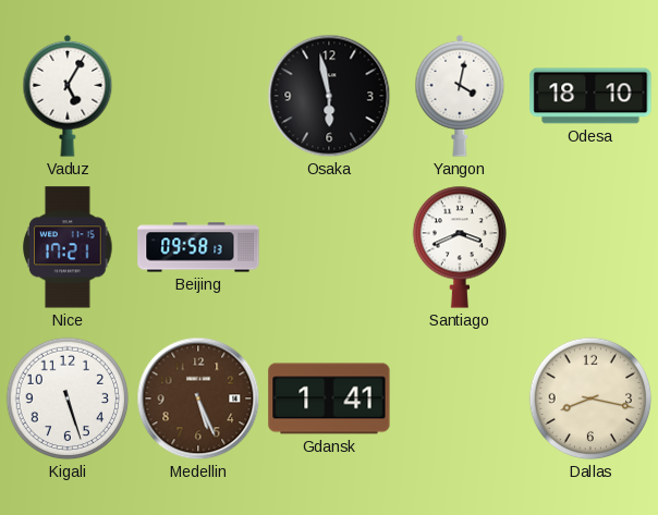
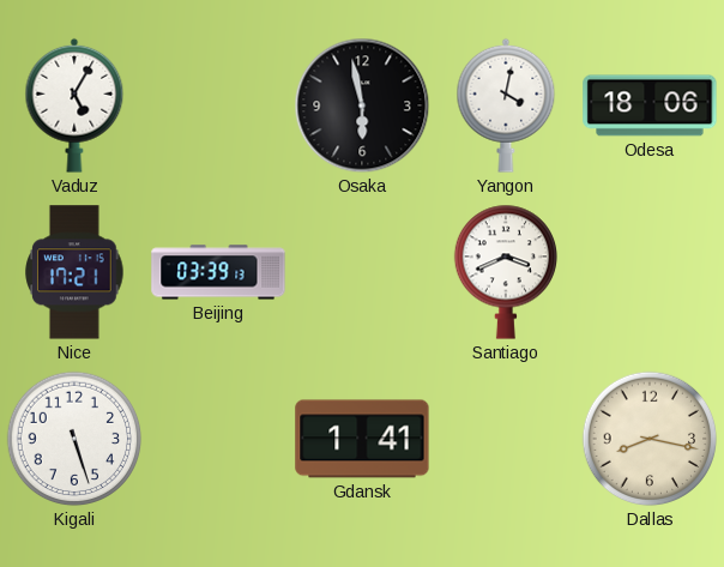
Odesa: 18:10 -> 18:06 (650, 105)
Beijing: 09:58 -> 03:39 (218, 272)
Medellin: 5:26 -> none (198, 398)
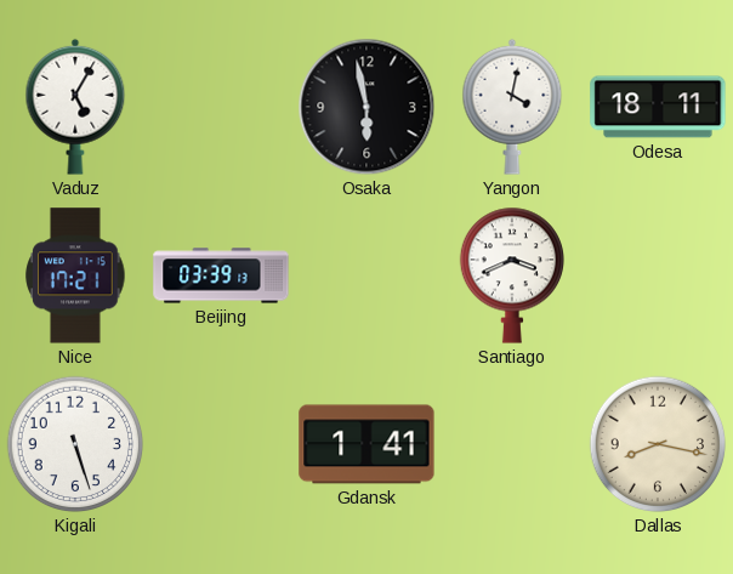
Odesa: 18:06 -> 18:11 (658, 107)
